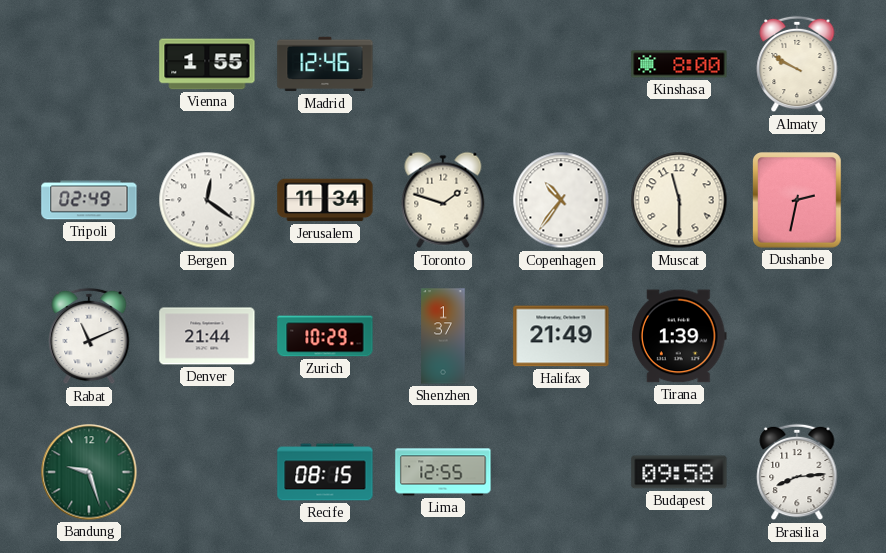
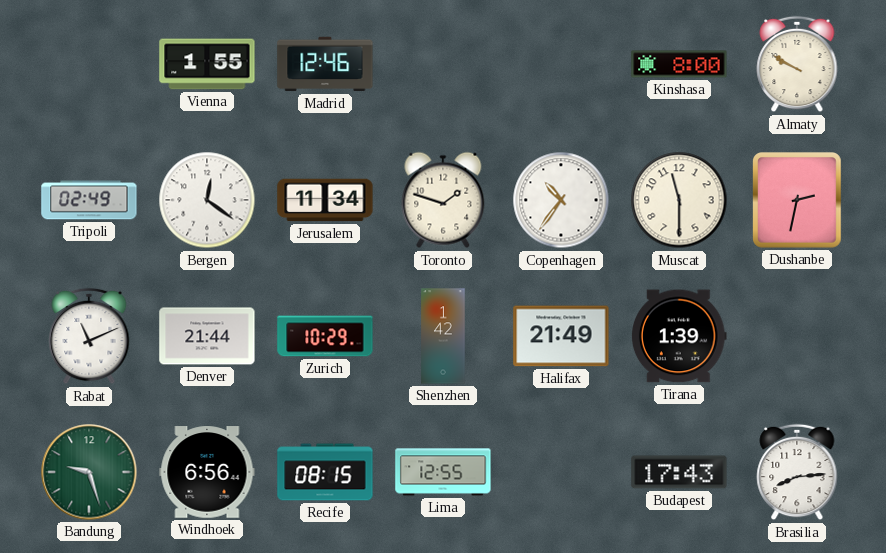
Shenzhen: 1:37 -> 1:42 (443, 336)
Windhoek: none -> 6:56 (207, 472)
Budapest: 09:58 -> 17:43 (679, 472)
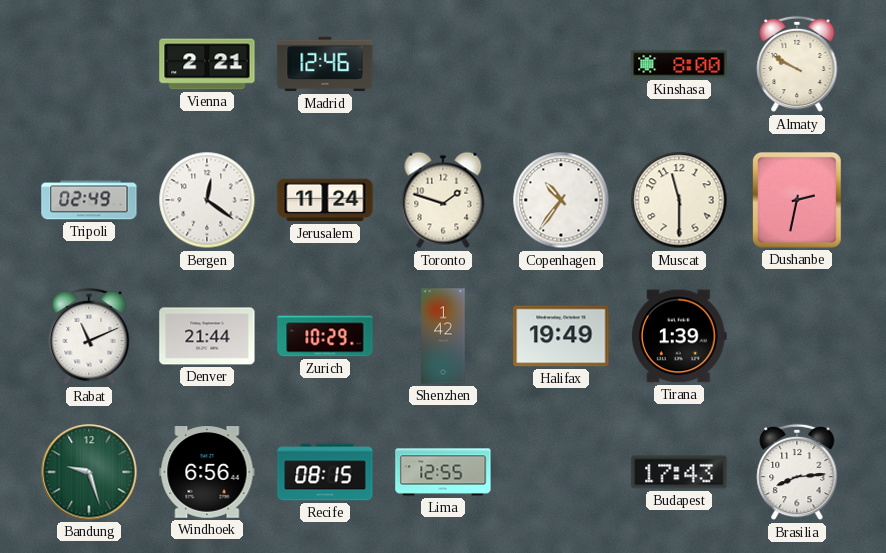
Vienna: 1:55 -> 2:21 (207, 64)
Jerusalem: 11:34 -> 11:24 (325, 200)
Halifax: 21:49 -> 19:49 (561, 336)
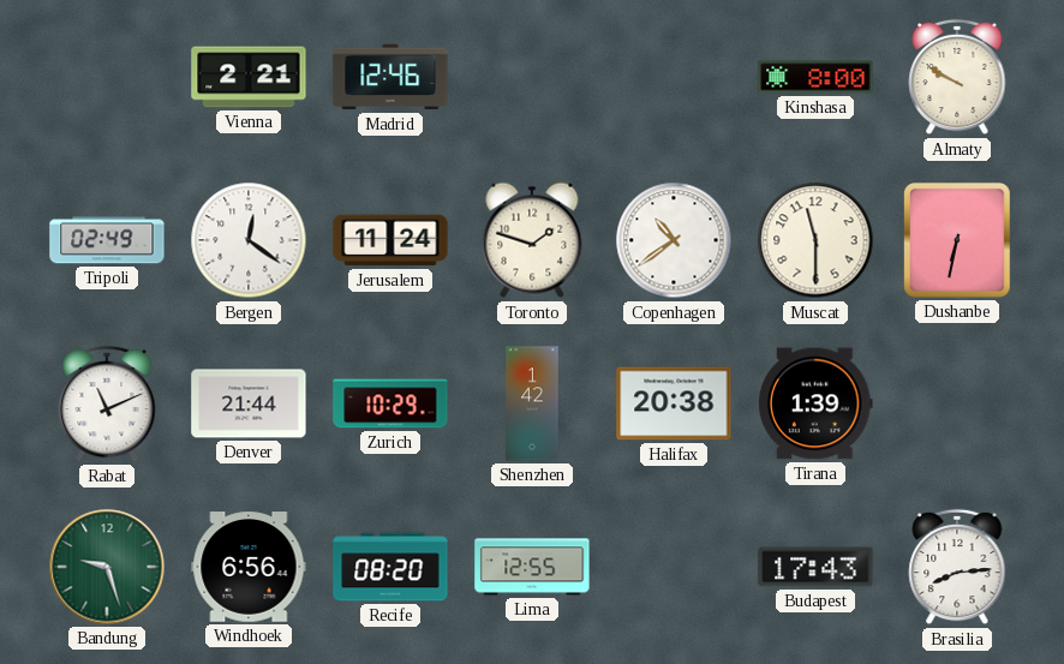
Copenhagen: 10:36 -> 10:39 (674, 240)
Dushanbe: 2:32 -> 6:32 (958, 240)
Halifax: 19:49 -> 20:38 (674, 403)
Recife: 08:15 -> 08:20 (390, 567)
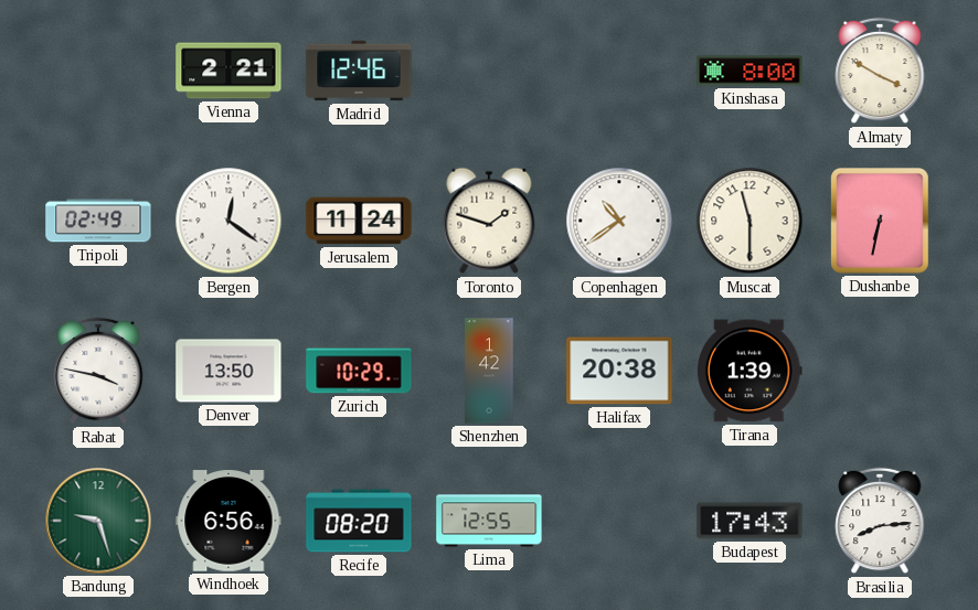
Almaty: 9:50 -> 3:50 (880, 71)
Rabat: 11:11 -> 3:47 (98, 371)
Denver: 21:44 -> 13:50 (228, 371)
